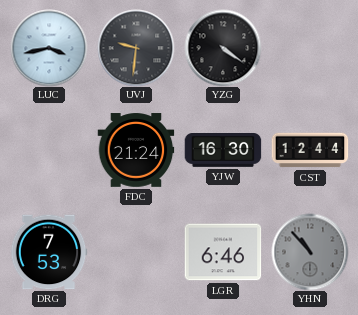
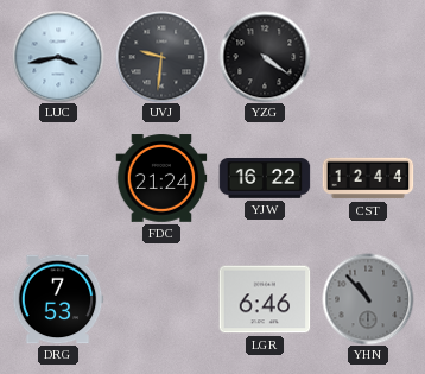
YJW: 16:30 -> 16:22 (265, 178)
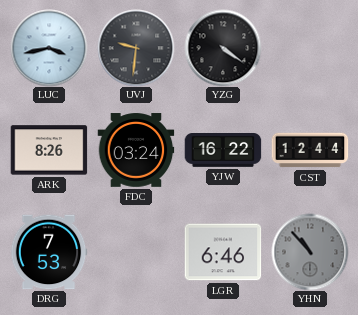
ARK: none -> 8:26 (49, 150)
FDC: 21:24 -> 03:24 (136, 150)
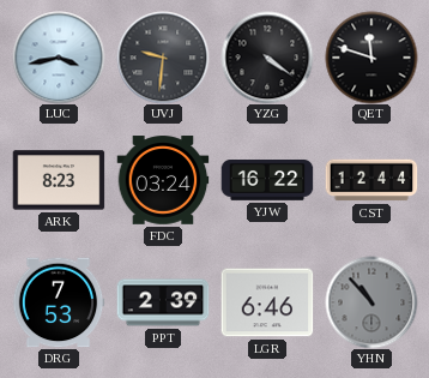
QET: none -> 11:48 (371, 58)
ARK: 8:26 -> 8:23 (59, 180)
PPT: none -> 2:39 (163, 302)
